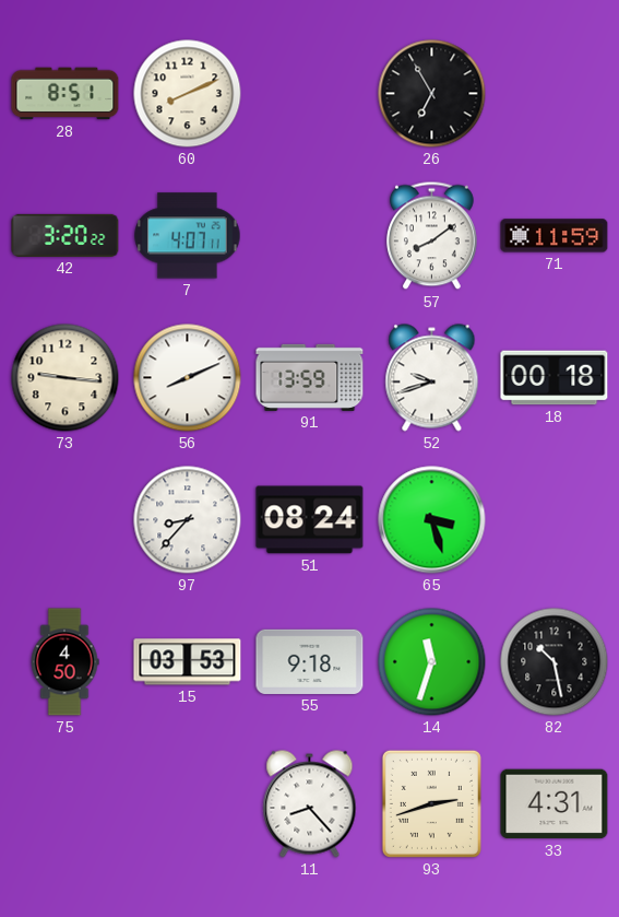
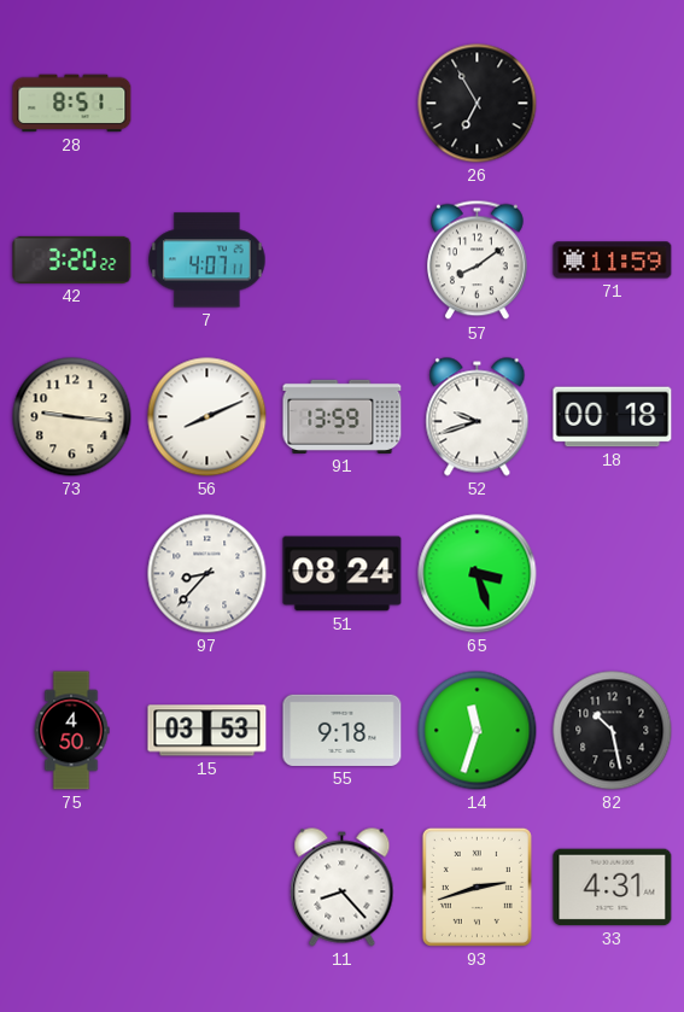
60: 8:11 -> none (188, 94)
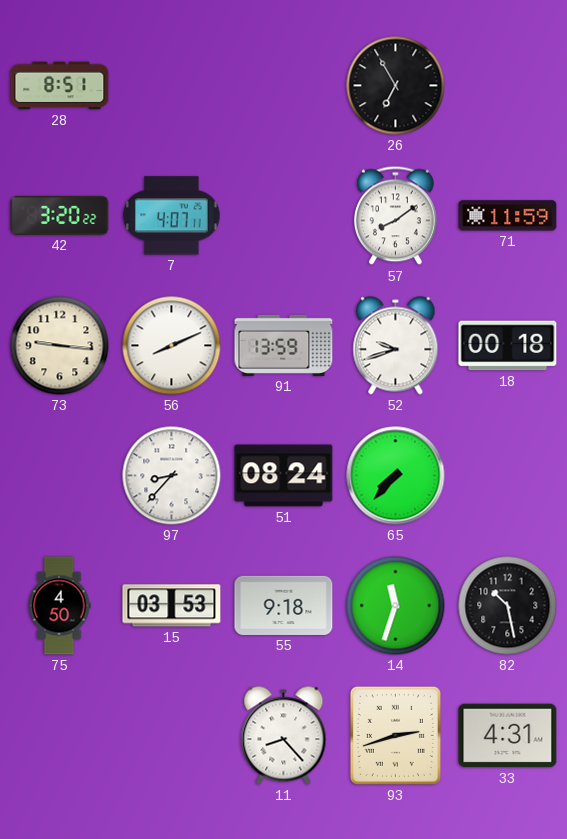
65: 3:27 -> 7:37 (396, 476)
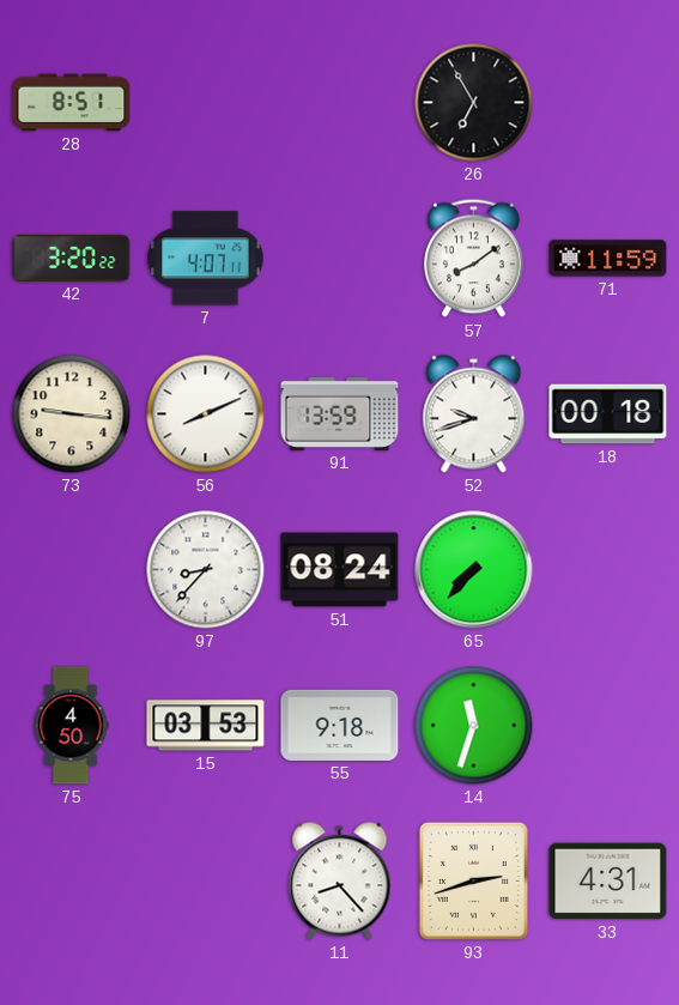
82: 10:28 -> none (508, 606)
